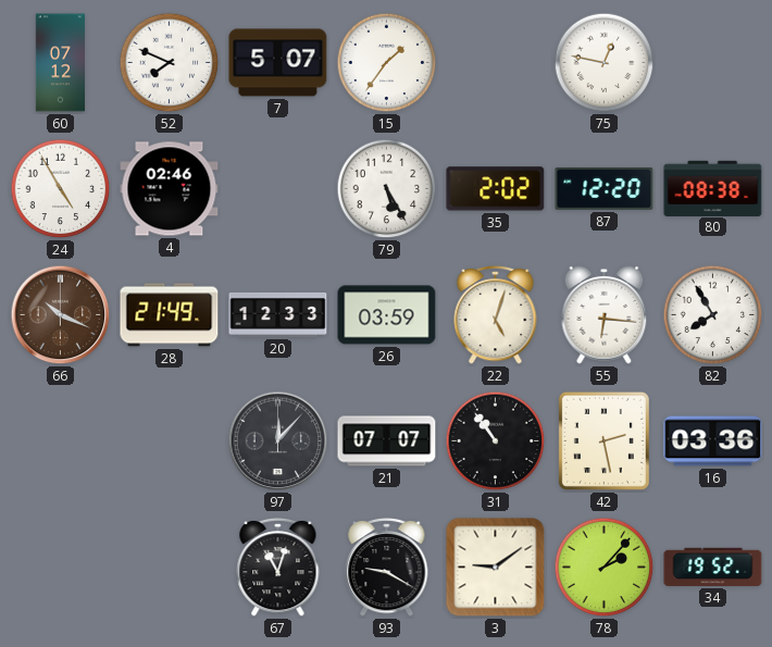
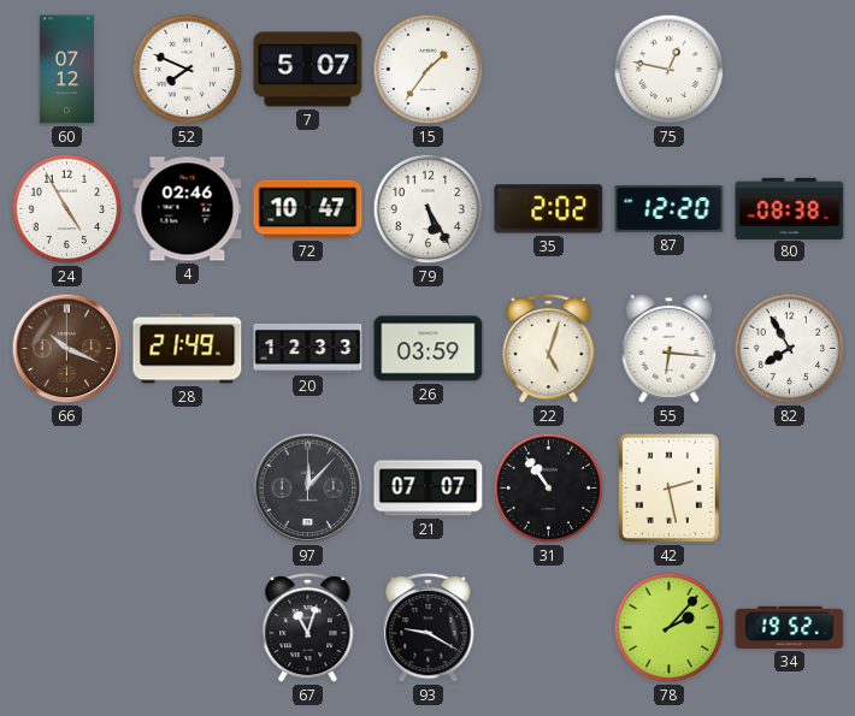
72: none -> 10:47 (308, 209)
16: 03:36 -> none (713, 441)
3: 9:09 -> none (496, 568)
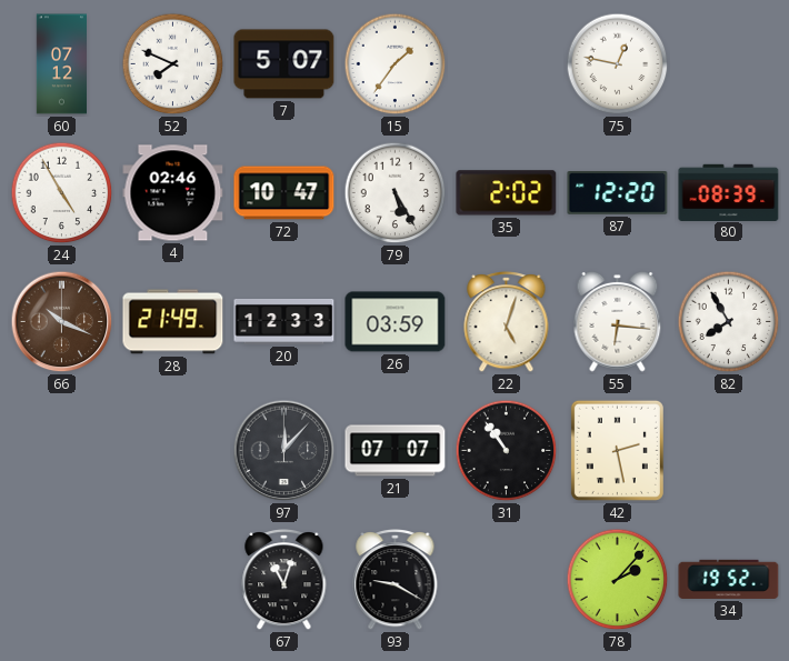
80: 08:38 -> 08:39 (729, 192)
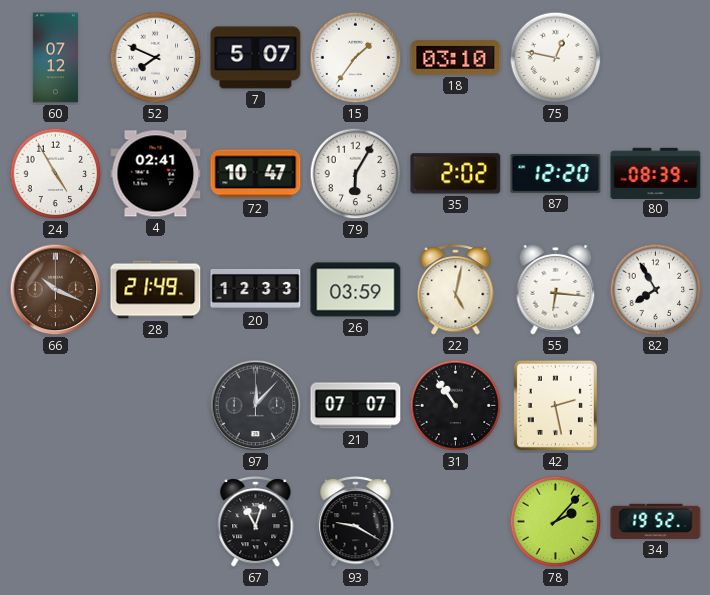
18: none -> 03:10 (456, 58)
4: 02:46 -> 02:41 (156, 174)
79: 5:25 -> 6:05 (356, 174)
22: 5:03 -> 5:02 (456, 290)
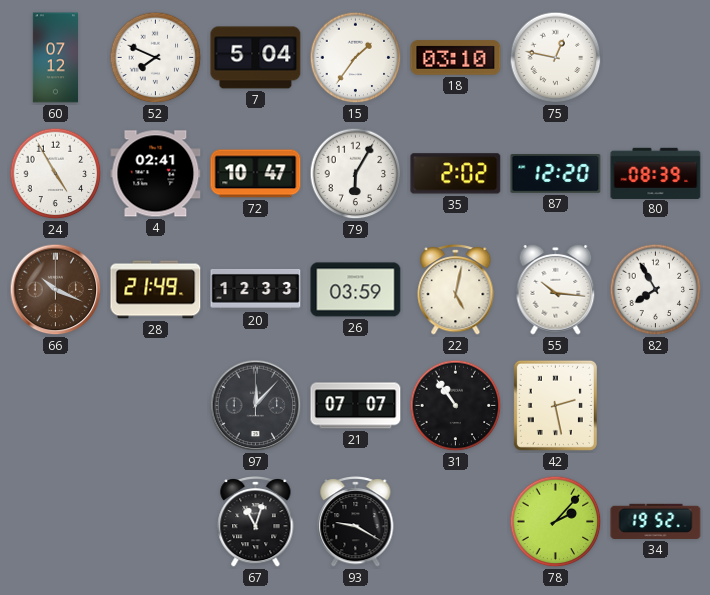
7: 5:07 -> 5:04 (256, 58)
55: 6:16 -> 10:16 (556, 289)
